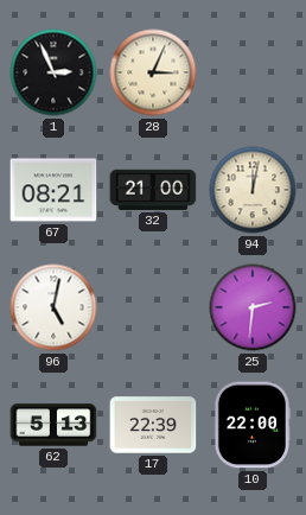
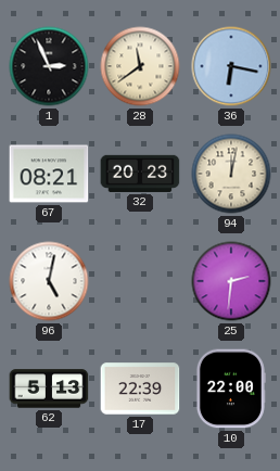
28: 3:04 -> 11:39 (140, 66)
36: none -> 6:17 (231, 66)
32: 21:00 -> 20:23 (140, 174)
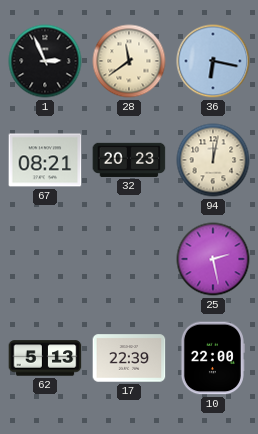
96: 5:02 -> none (49, 281)
25: 2:31 -> 2:28 (213, 259)
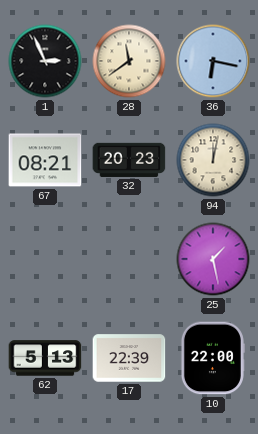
25: 2:28 -> 1:28 (213, 259)
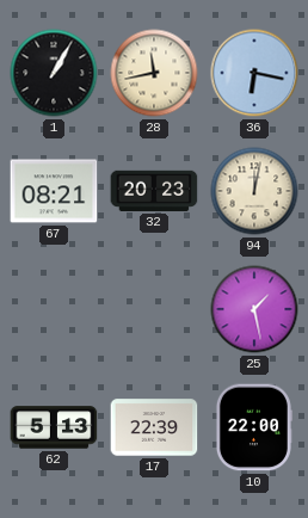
1: 2:56 -> 1:05 (54, 73)
28: 11:39 -> 11:43 (154, 73)
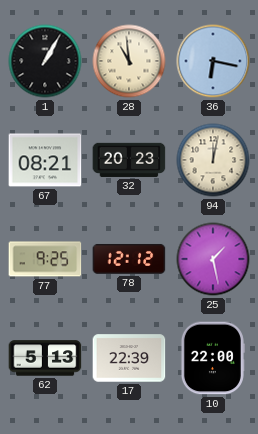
28: 11:43 -> 10:59 (129, 61)
77: none -> 9:25 (45, 259)
78: none -> 12:12 (129, 259)
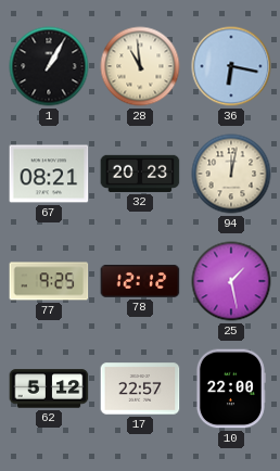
62: 5:13 -> 5:12 (49, 389)
17: 22:39 -> 22:57 (140, 389)
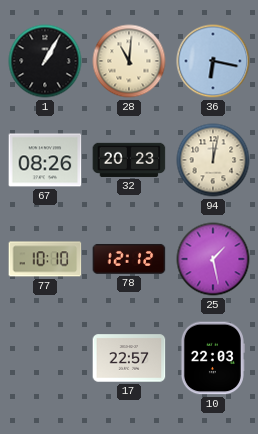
28: 10:59 -> 11:01 (129, 61)
67: 08:21 -> 08:26 (45, 160)
77: 9:25 -> 10:10 (45, 259)
62: 5:12 -> none (49, 389)
10: 22:00 -> 22:03 (212, 358)
